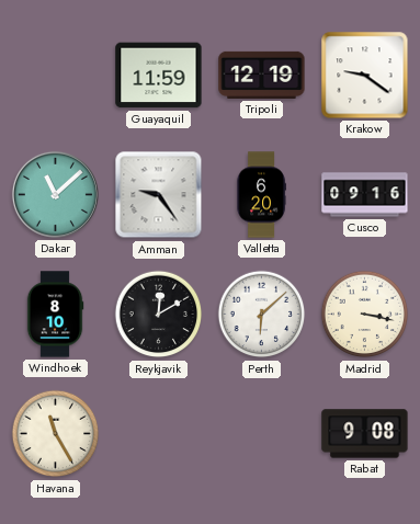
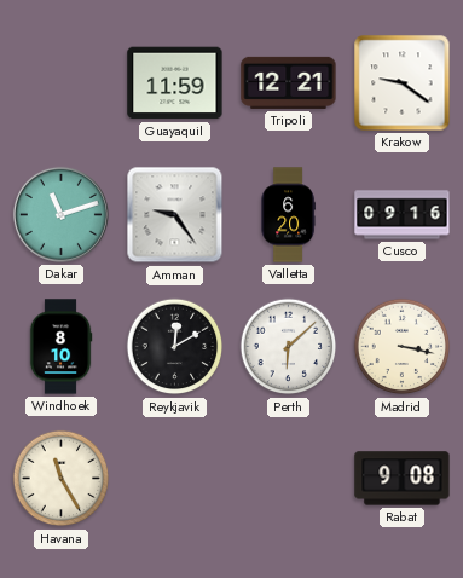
Tripoli: 12:19 -> 12:21 (289, 82)
Dakar: 11:08 -> 11:12 (60, 214)
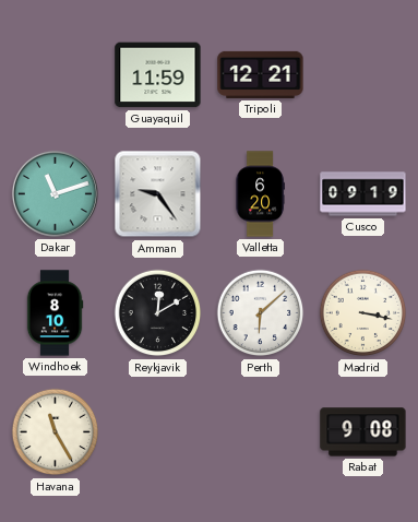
Krakow: 9:21 -> none (403, 83)
Cusco: 09:16 -> 09:19 (363, 194)
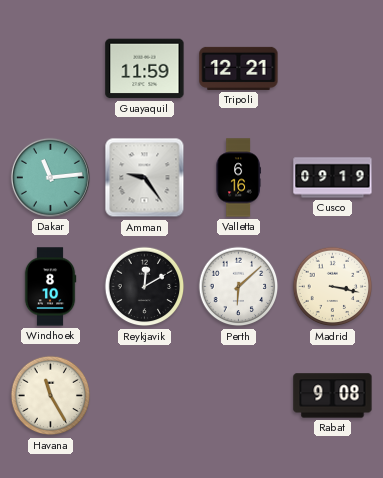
Dakar: 11:12 -> 11:14 (50, 177)
Valletta: 6:20 -> 6:16 (238, 178)
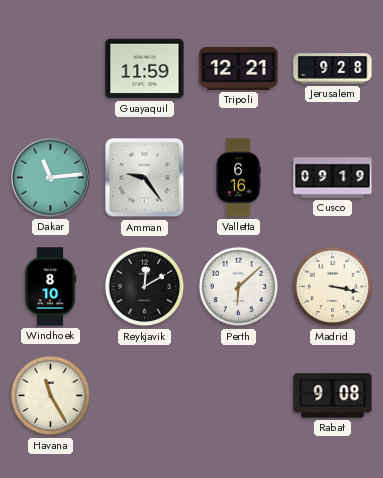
Jerusalem: none -> 9:28 (333, 69)
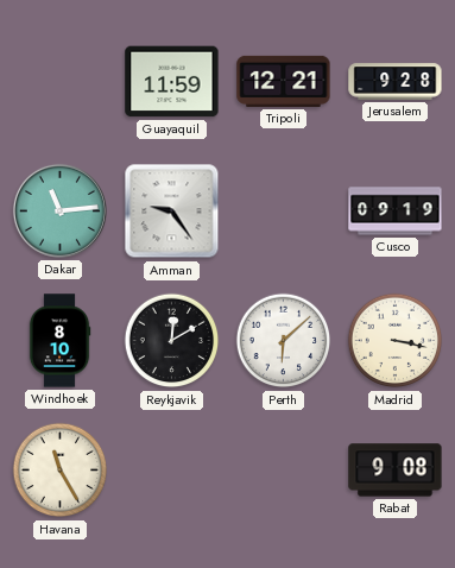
Valletta: 6:16 -> none (238, 178)
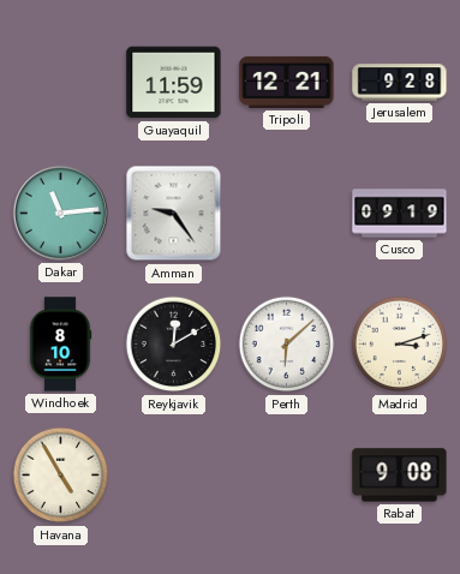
Madrid: 3:17 -> 3:12 (400, 345)
Havana: 11:25 -> 4:55 (61, 476)
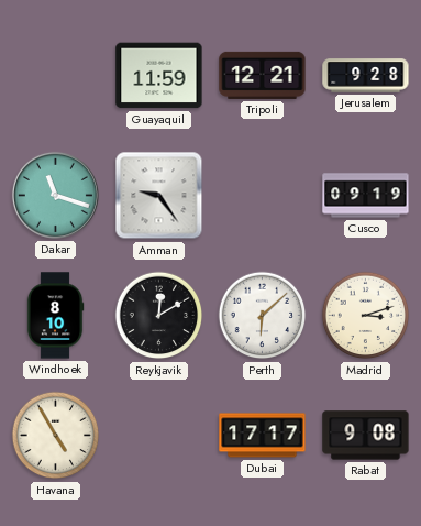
Dakar: 11:14 -> 11:18 (55, 195)
Dubai: none -> 17:17 (263, 436)
